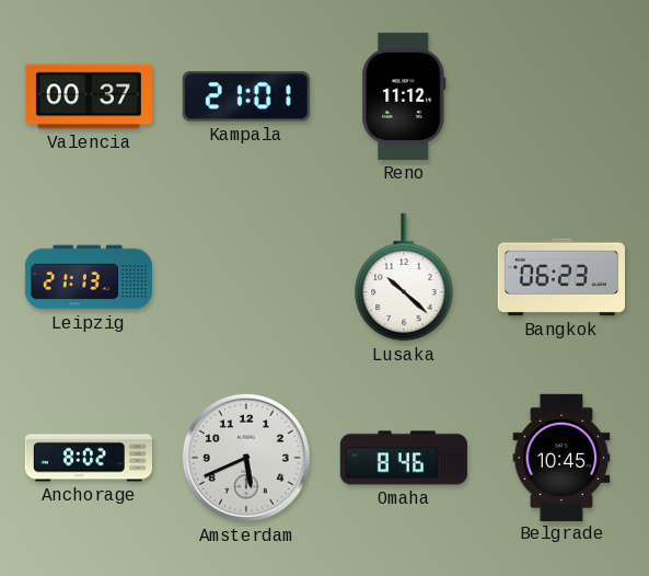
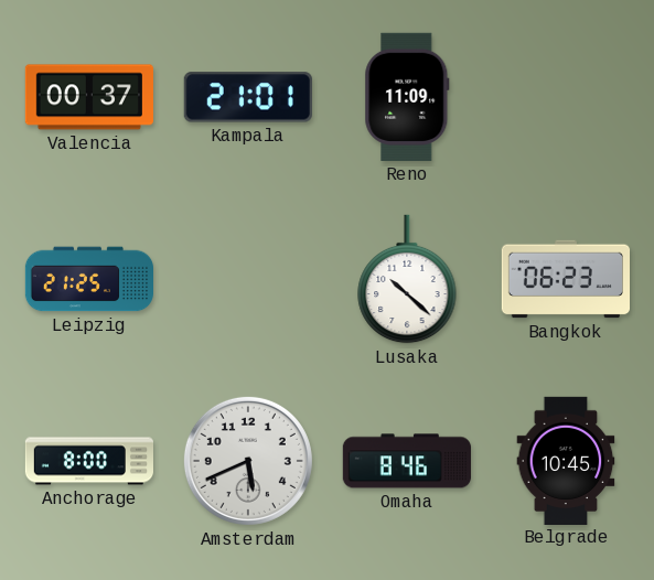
Reno: 11:12 -> 11:09 (407, 97)
Leipzig: 21:13 -> 21:25 (88, 279)
Anchorage: 8:02 -> 8:00 (88, 461)
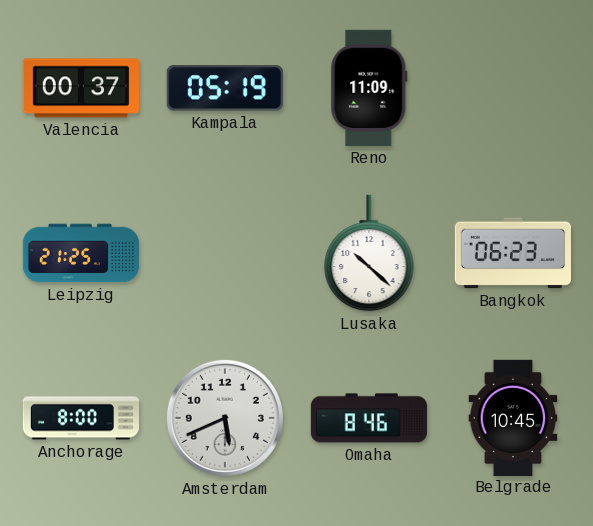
Kampala: 21:01 -> 05:19 (225, 88)
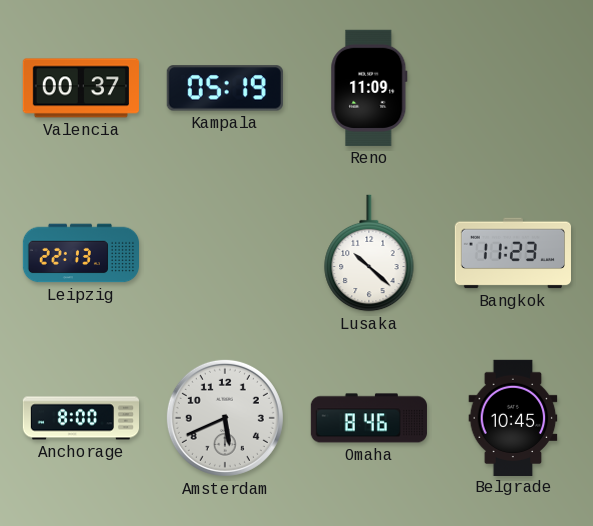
Leipzig: 21:25 -> 22:13 (80, 253)
Bangkok: 06:23 -> 11:23 (512, 253)
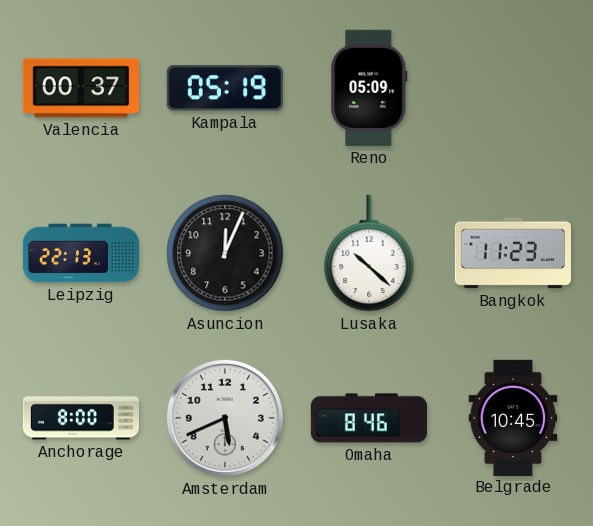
Reno: 11:09 -> 05:09 (369, 88)
Asuncion: none -> 12:04 (225, 253)
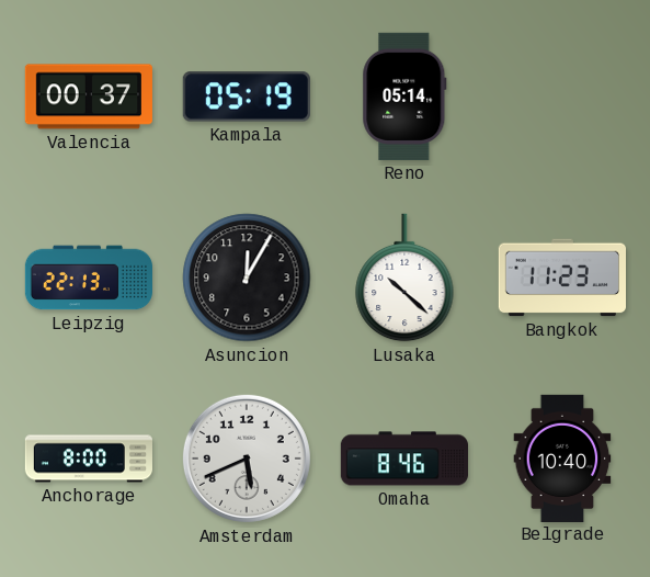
Reno: 05:09 -> 05:14 (404, 97)
Asuncion: 12:04 -> 12:05 (247, 278)
Belgrade: 10:45 -> 10:40 (562, 457)
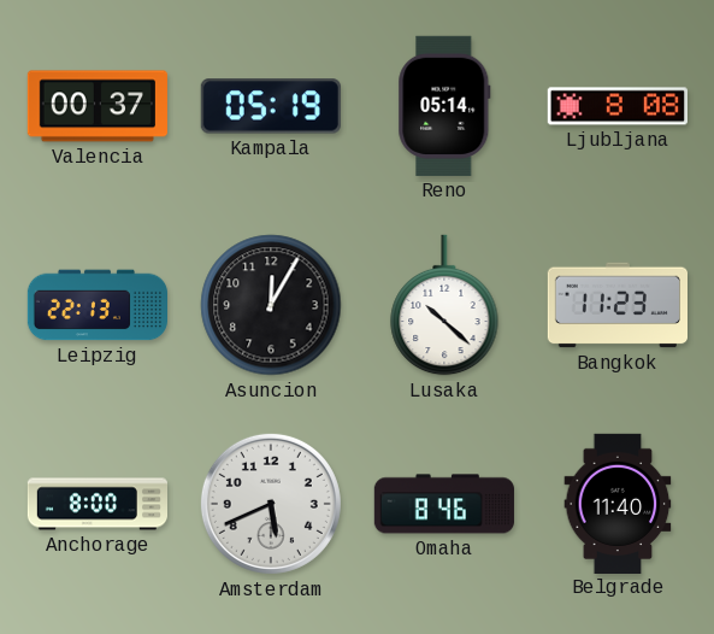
Ljubljana: none -> 8:08 (618, 106)
Belgrade: 10:40 -> 11:40 (618, 503)
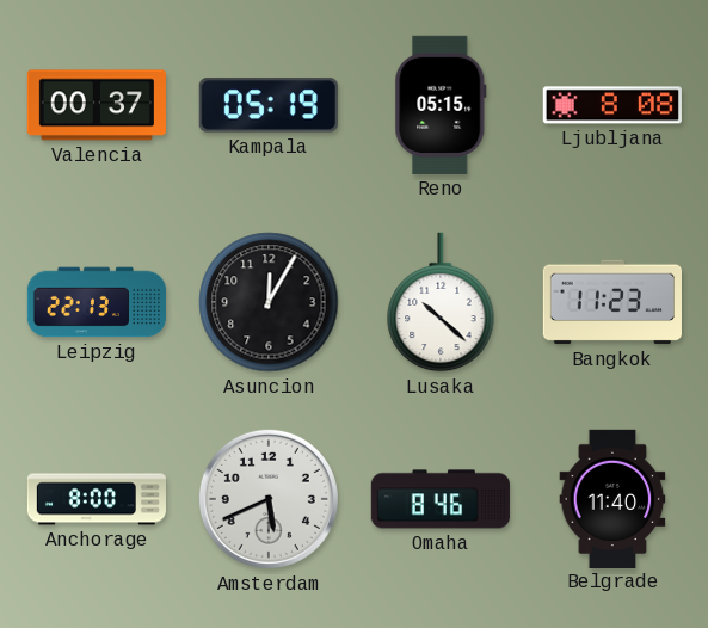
Reno: 05:14 -> 05:15 (441, 105)
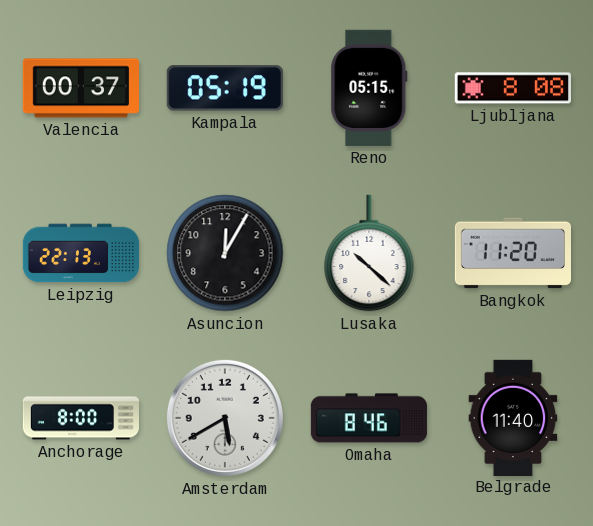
Bangkok: 11:23 -> 11:20 (512, 253)
Amsterdam: 5:41 -> 5:40 (225, 418)
